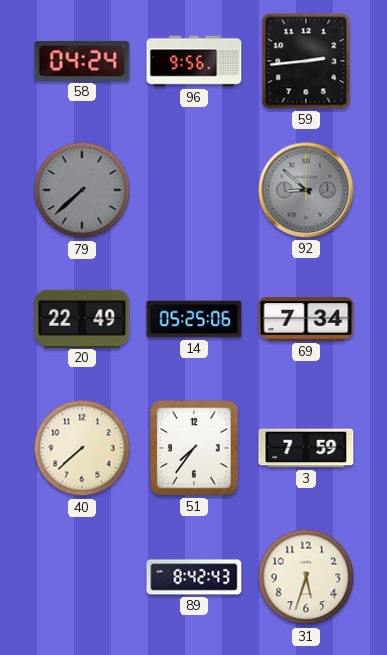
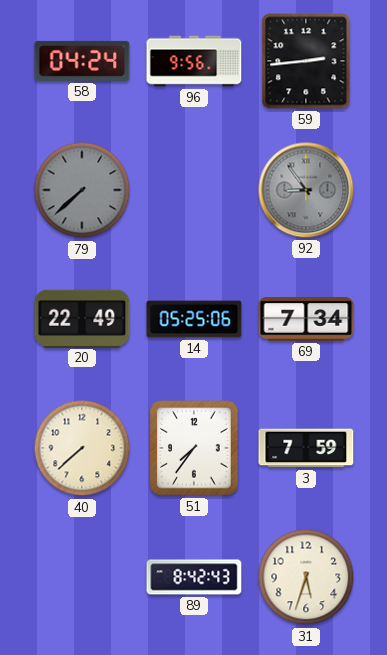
92: 8:52 -> 8:54 (306, 190)
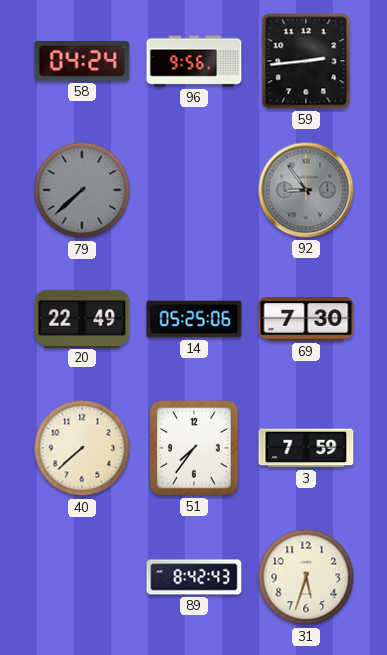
69: 7:34 -> 7:30 (306, 319)
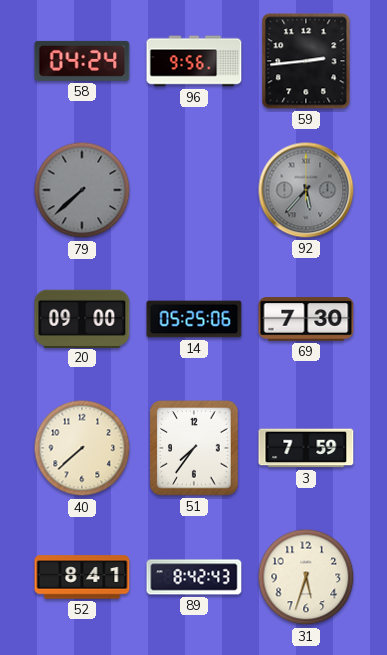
92: 8:54 -> 5:37 (306, 190)
20: 22:49 -> 09:00 (82, 318)
52: none -> 8:41 (82, 577)
